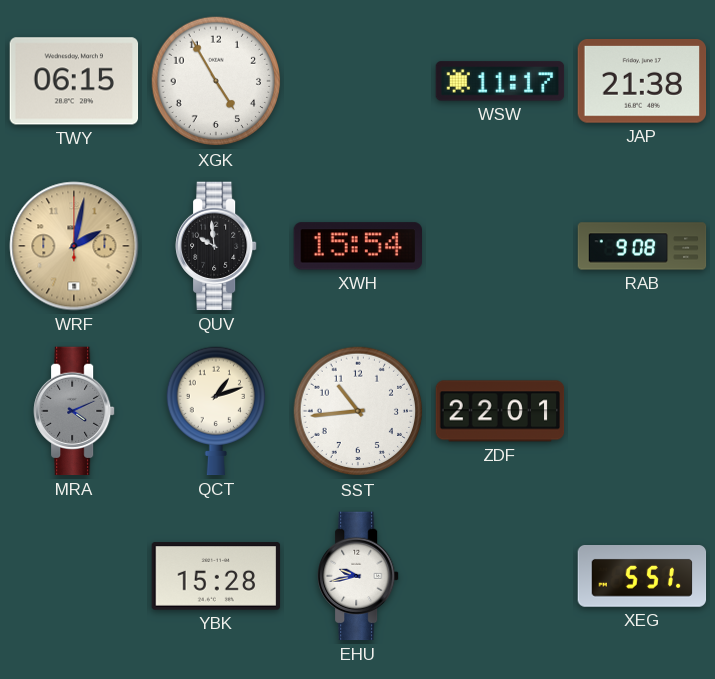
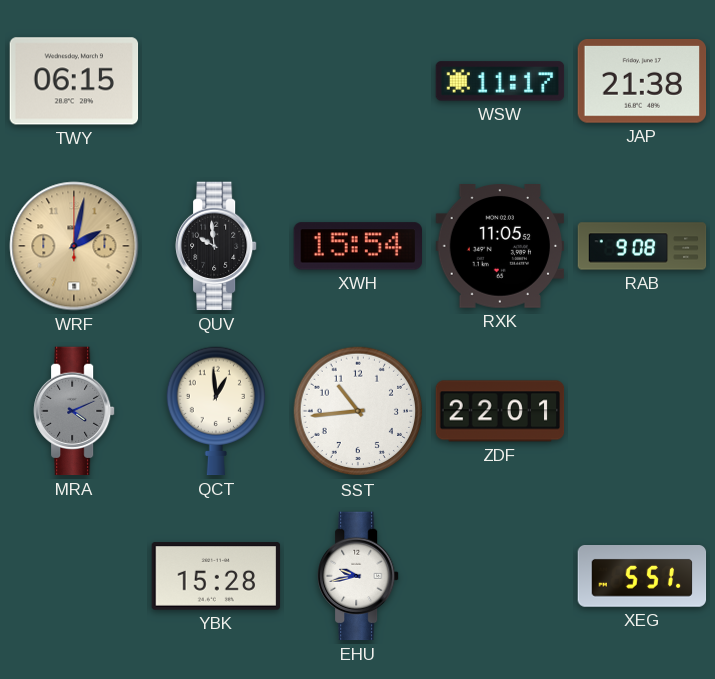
XGK: 4:55 -> none (216, 81)
RXK: none -> 11:05 (500, 247)
QCT: 1:12 -> 12:59 (215, 411)
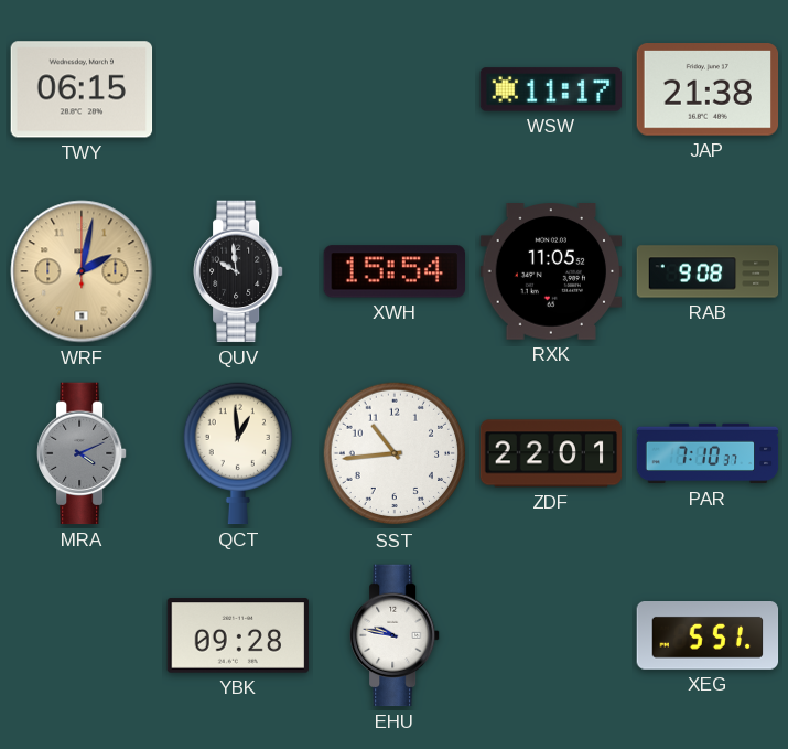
PAR: none -> 7:10 (708, 453)
YBK: 15:28 -> 09:28 (238, 635)
EHU: 9:43 -> 9:47 (396, 635)
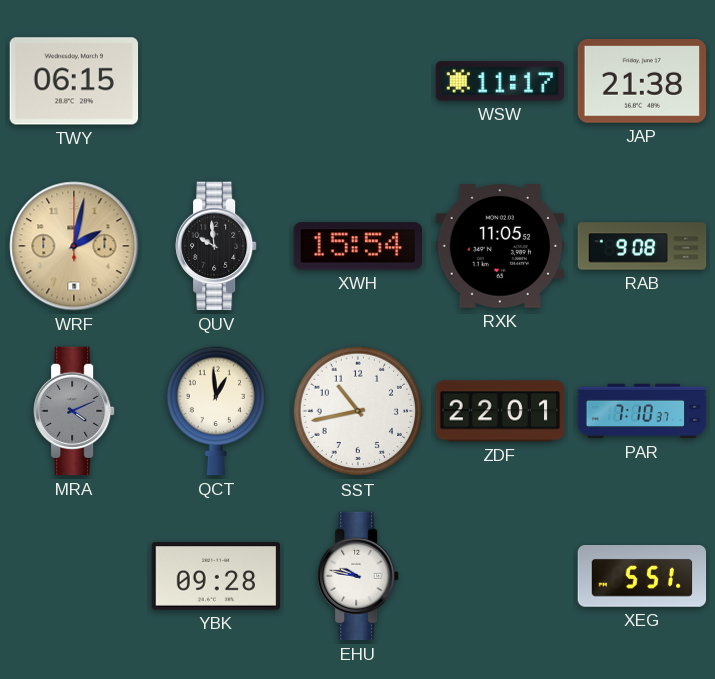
SST: 10:44 -> 10:43 (358, 411)
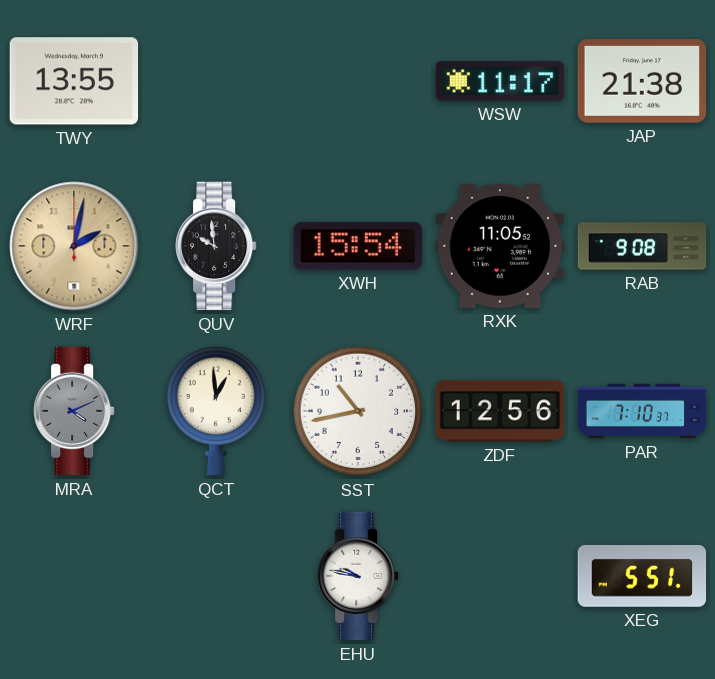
TWY: 06:15 -> 13:55 (74, 81)
ZDF: 22:01 -> 12:56 (500, 411)
YBK: 09:28 -> none (216, 576)
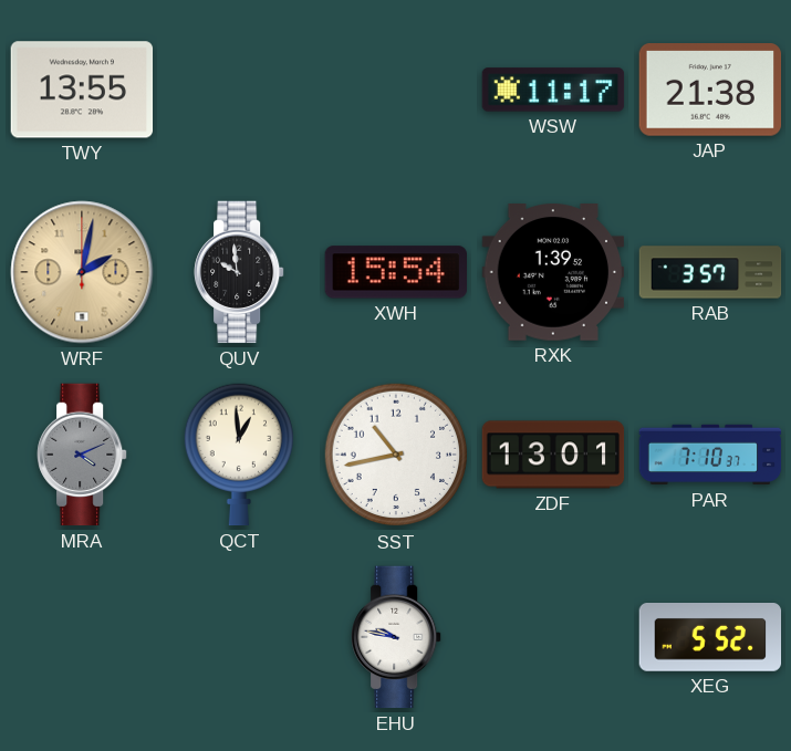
RXK: 11:05 -> 1:39 (553, 273)
RAB: 9:08 -> 3:57 (710, 272)
ZDF: 12:56 -> 13:01 (553, 455)
XEG: 5:51 -> 5:52 (710, 638)
